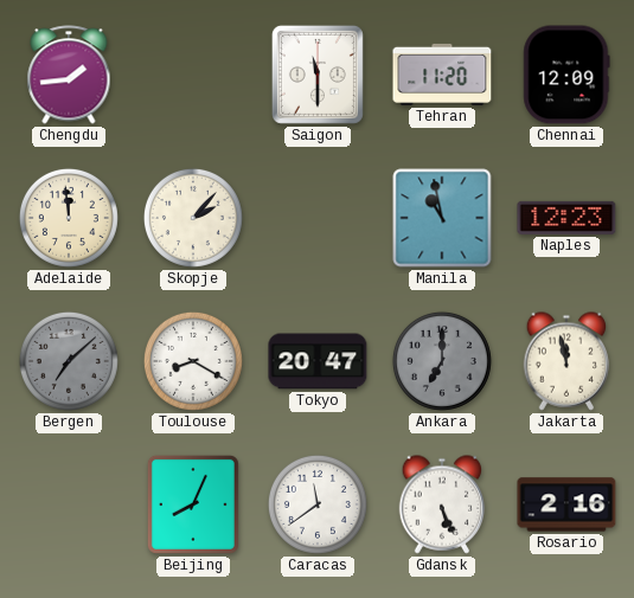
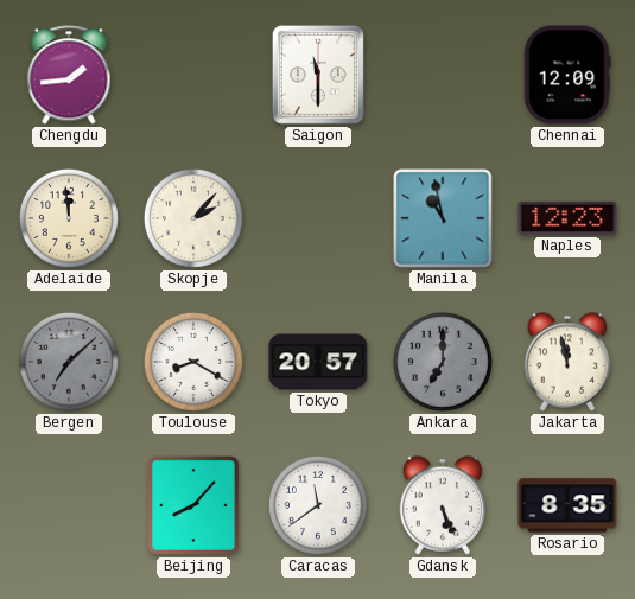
Tehran: 11:20 -> none (442, 75)
Tokyo: 20:47 -> 20:57 (318, 362)
Beijing: 8:04 -> 8:07 (193, 505)
Rosario: 2:16 -> 8:35 (567, 505)
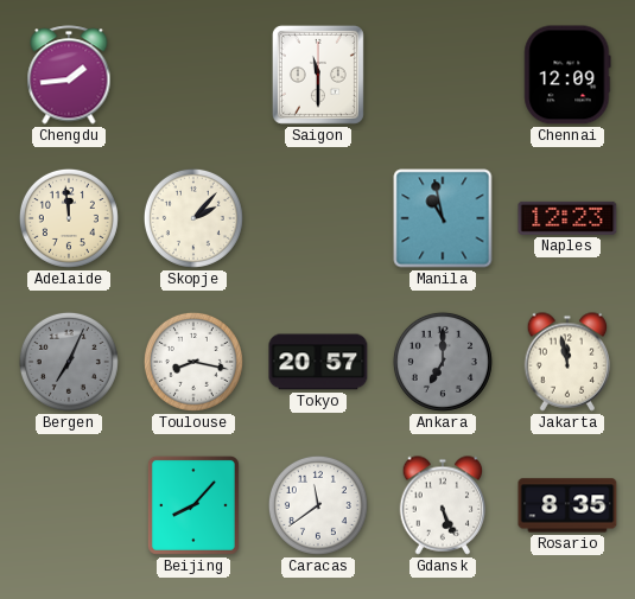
Bergen: 7:08 -> 7:04 (69, 362)
Toulouse: 8:20 -> 8:17 (193, 362)
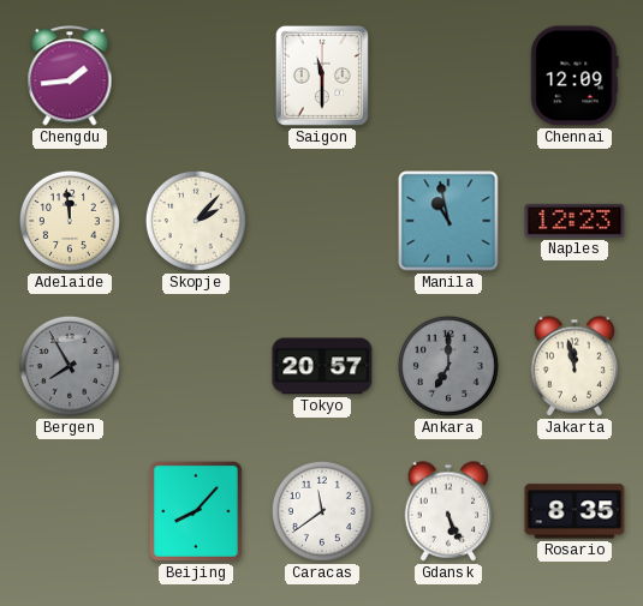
Bergen: 7:04 -> 7:55 (70, 366)
Toulouse: 8:17 -> none (193, 362)
